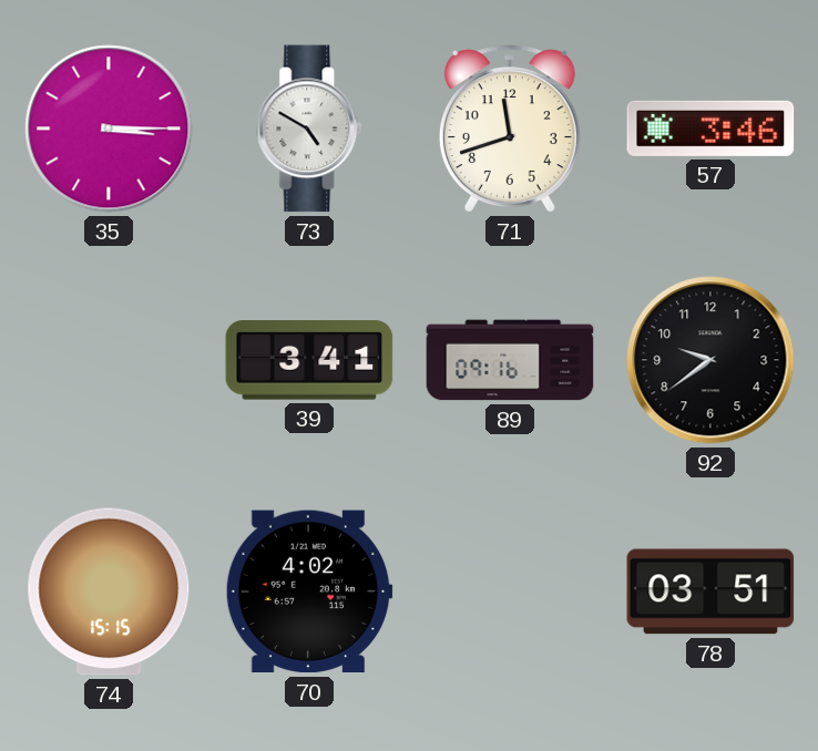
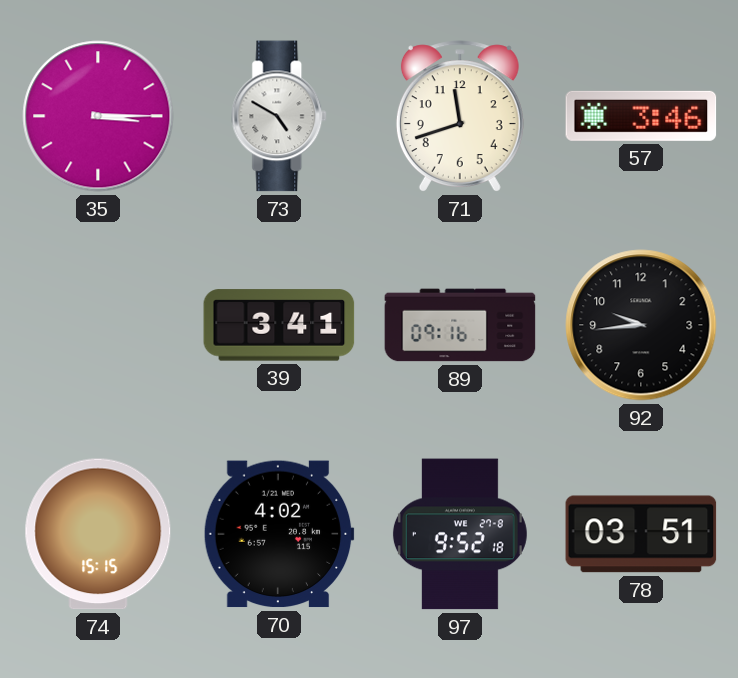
92: 9:39 -> 9:44 (641, 325)
97: none -> 9:52 (460, 534)
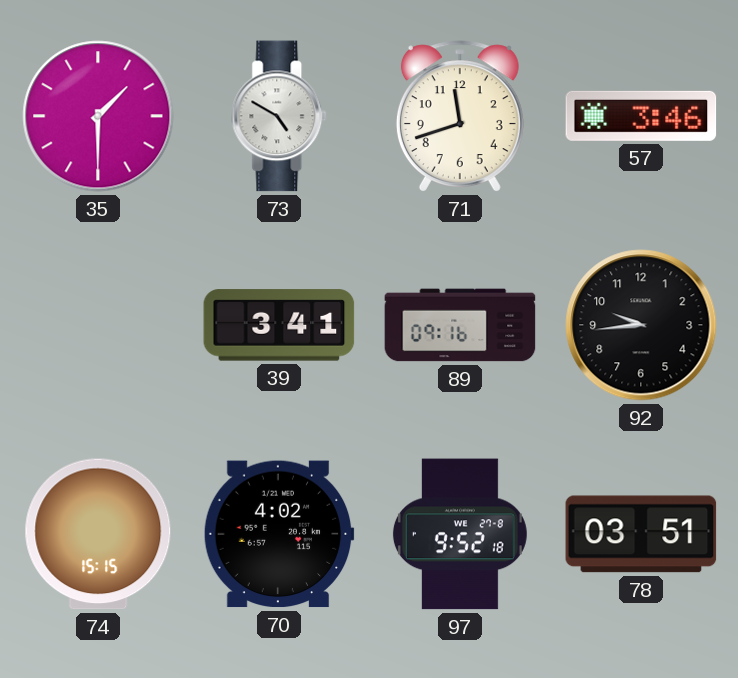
35: 3:15 -> 1:30 (98, 116)
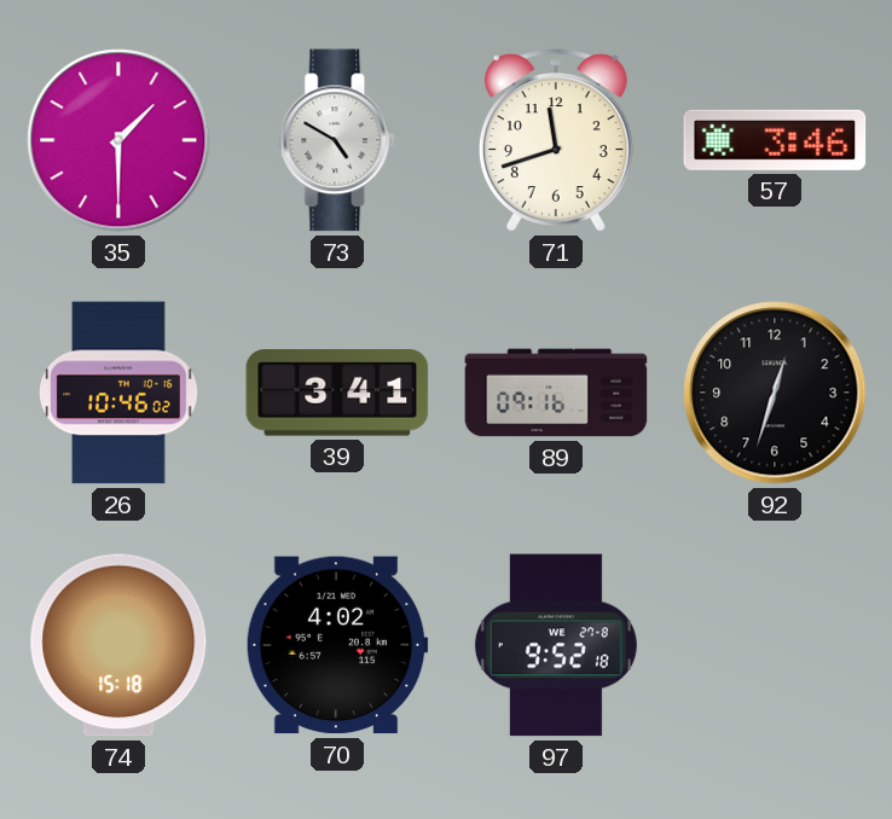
26: none -> 10:46 (118, 393)
92: 9:44 -> 12:33 (775, 393)
74: 15:15 -> 15:18 (118, 645)
78: 03:51 -> none (641, 534)
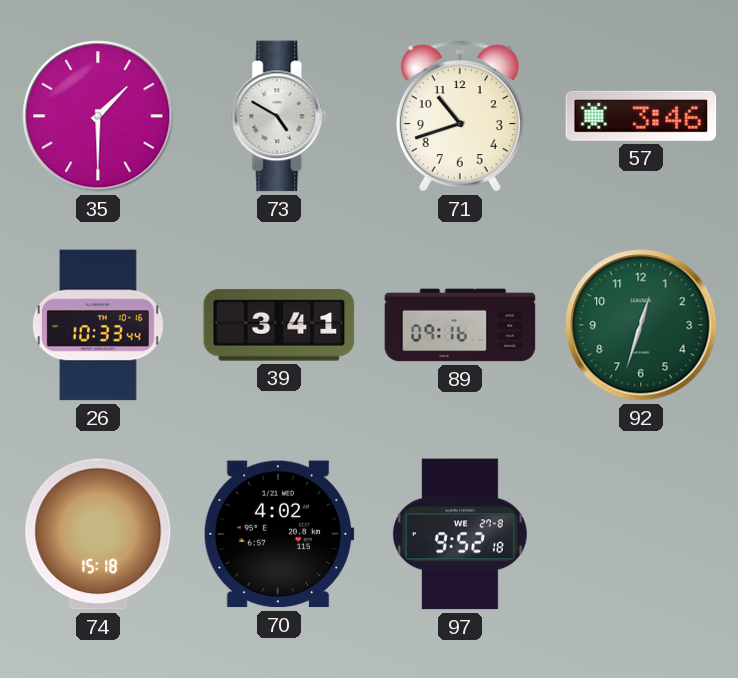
71: 11:42 -> 10:42 (460, 116)
26: 10:46 -> 10:33 (98, 325)
92 dial: black -> green (641, 325)
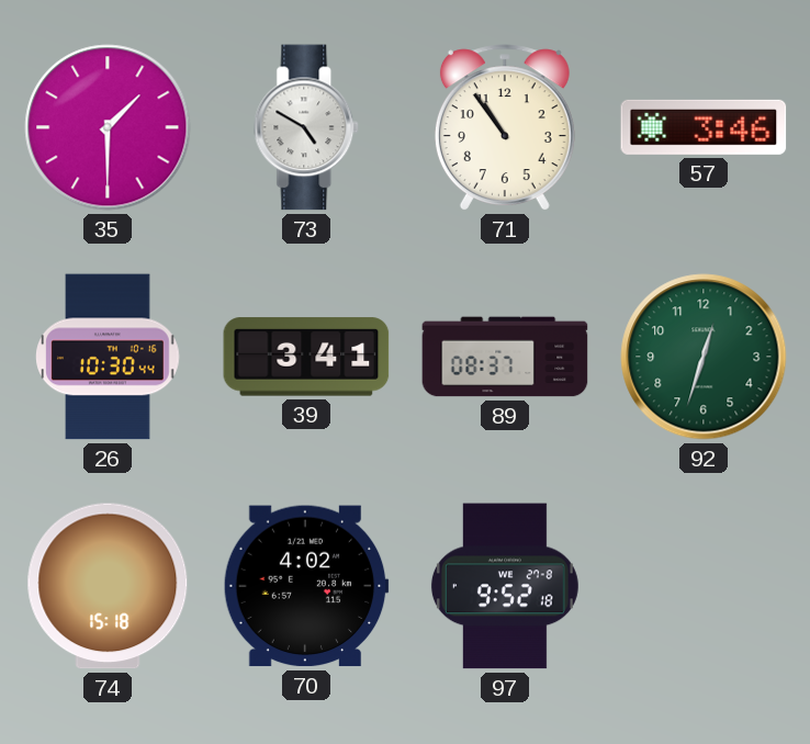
71: 10:42 -> 10:54 (505, 127)
26: 10:33 -> 10:30 (108, 357)
89: 09:16 -> 08:37 (505, 357)
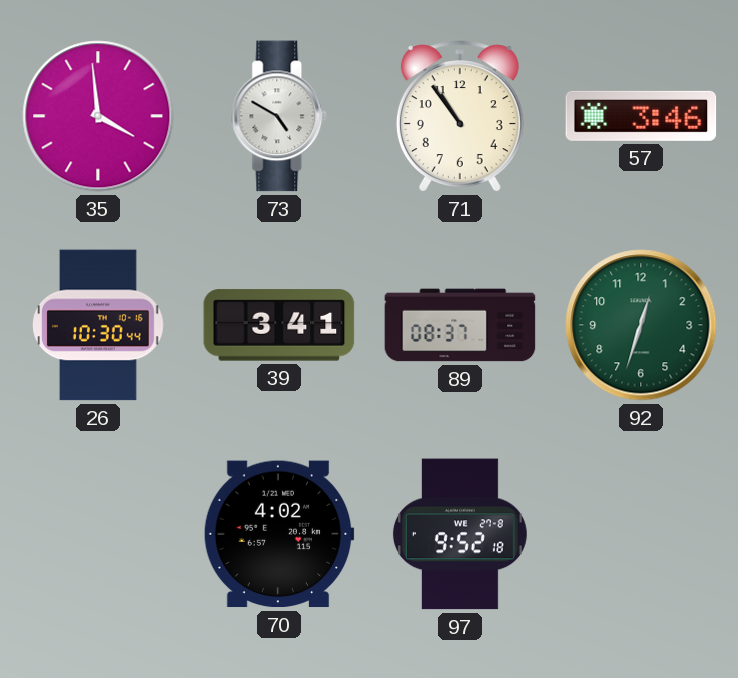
35: 1:30 -> 3:59 (98, 116)
74: 15:18 -> none (108, 586)
